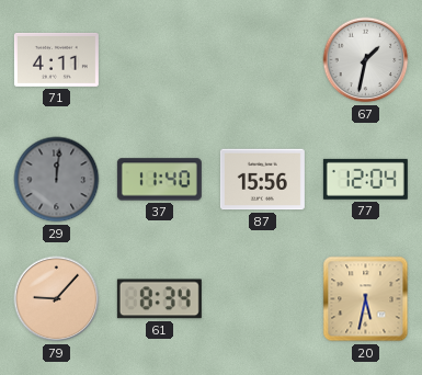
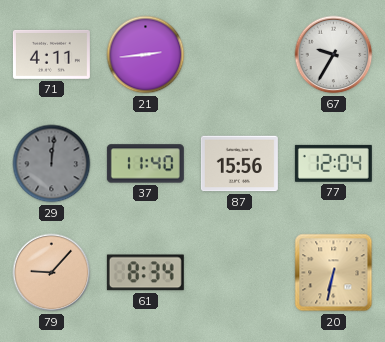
21: none -> 2:44 (146, 55)
67: 1:32 -> 9:35 (334, 55)
20: 5:32 -> 6:32 (334, 273)
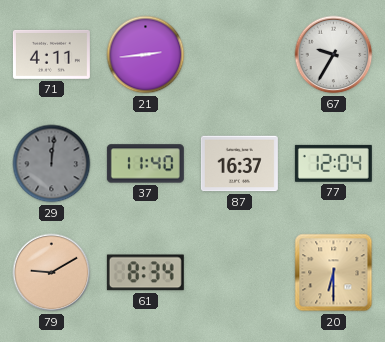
87: 15:56 -> 16:37 (239, 164)
79: 9:07 -> 9:10 (52, 273)
20: 6:32 -> 6:30 (334, 273)
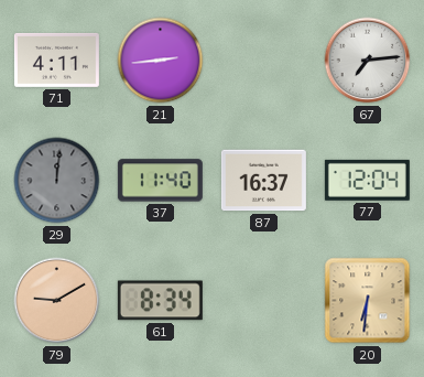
67: 9:35 -> 7:14 (368, 61)
20: 6:30 -> 6:31 (368, 301)
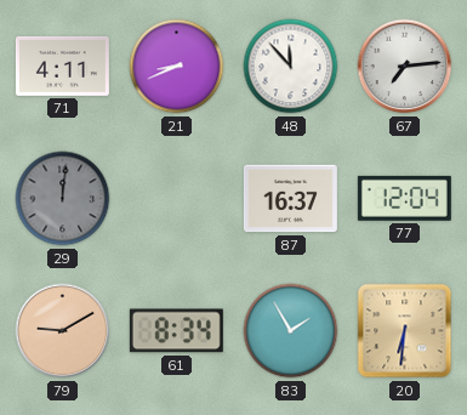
21: 2:44 -> 8:41 (177, 67)
48: none -> 11:53 (291, 67)
37: 11:40 -> none (160, 181)
83: none -> 1:55 (291, 331)
